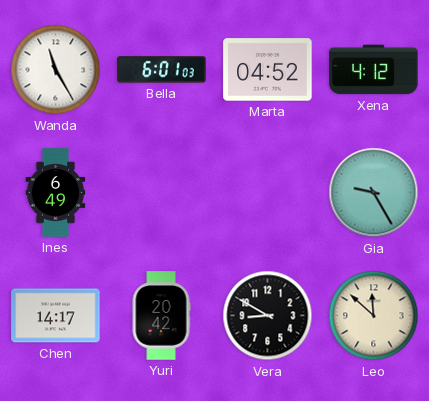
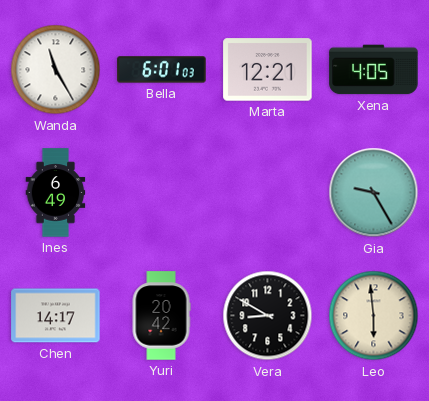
Marta: 04:52 -> 12:21 (268, 70)
Xena: 4:12 -> 4:05 (374, 70)
Leo: 11:52 -> 5:59 (374, 316)
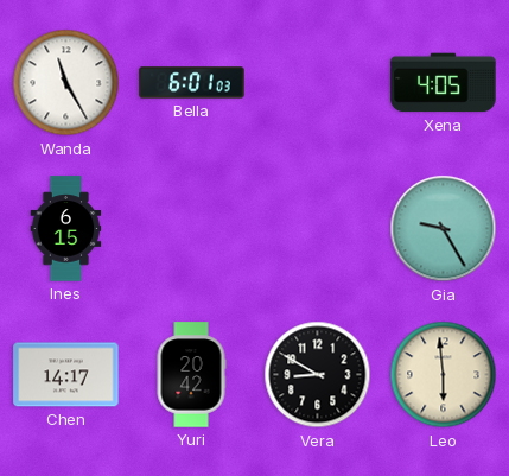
Marta: 12:21 -> none (268, 70)
Ines: 6:49 -> 6:15 (66, 229)
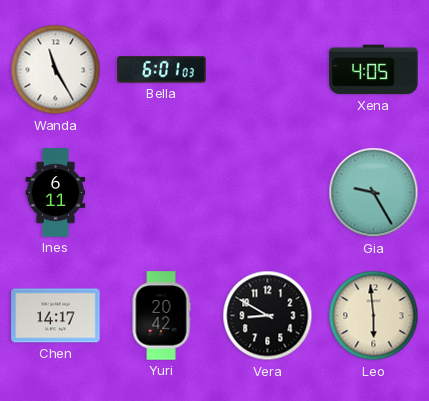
Ines: 6:15 -> 6:11 (56, 193)
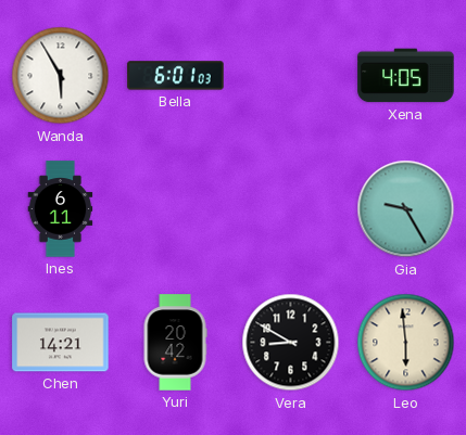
Wanda: 11:25 -> 5:55 (61, 76)
Chen: 14:17 -> 14:21 (61, 343)
